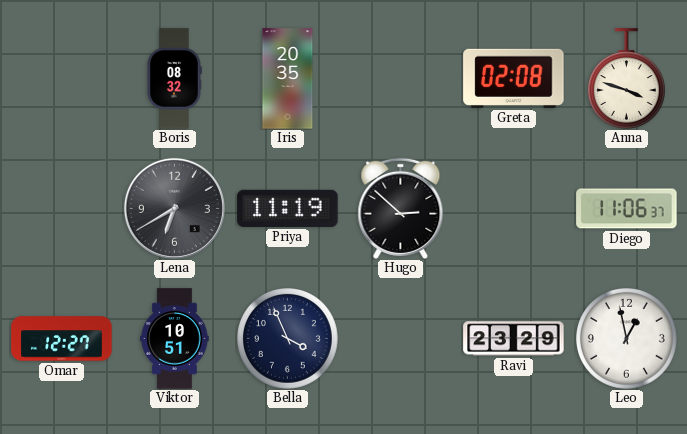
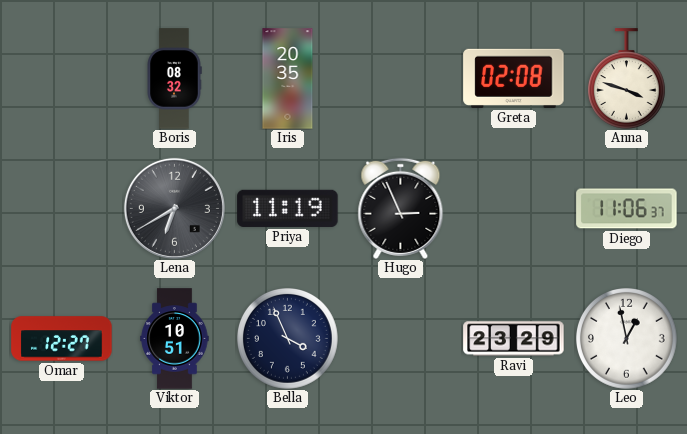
Hugo: 2:52 -> 2:56 (401, 208)
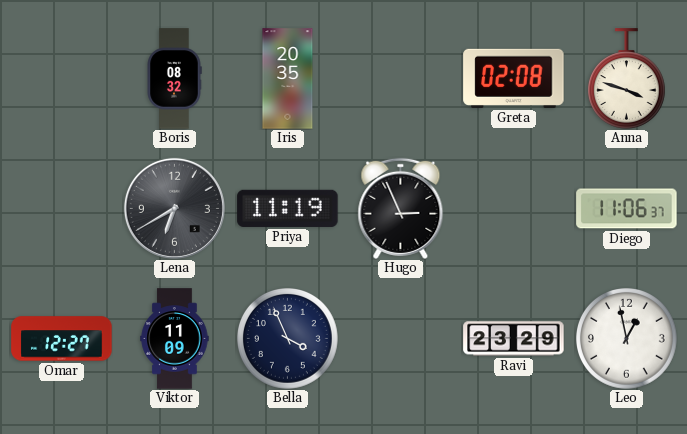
Viktor: 10:51 -> 11:09 (175, 339)
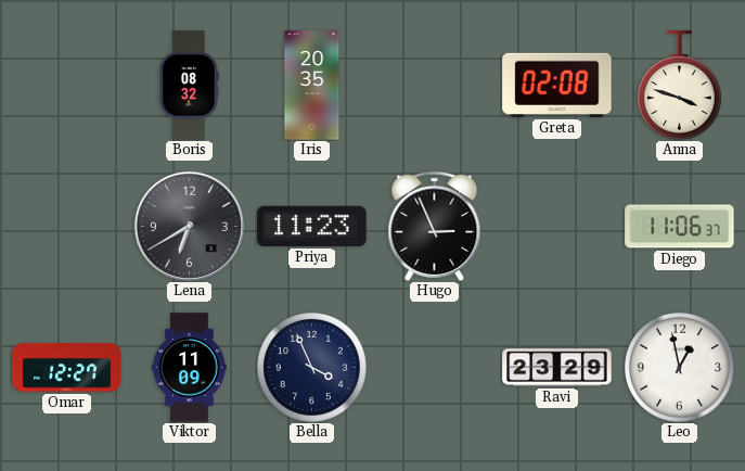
Priya: 11:19 -> 11:23 (312, 226)
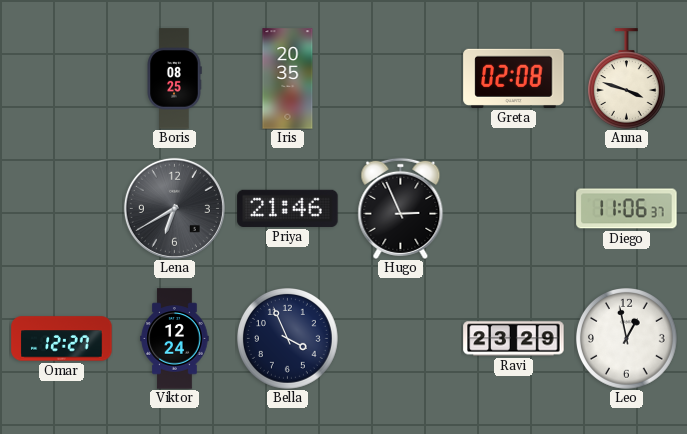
Boris: 08:32 -> 08:25 (174, 79)
Priya: 11:23 -> 21:46 (288, 208)
Viktor: 11:09 -> 12:24 (175, 339)
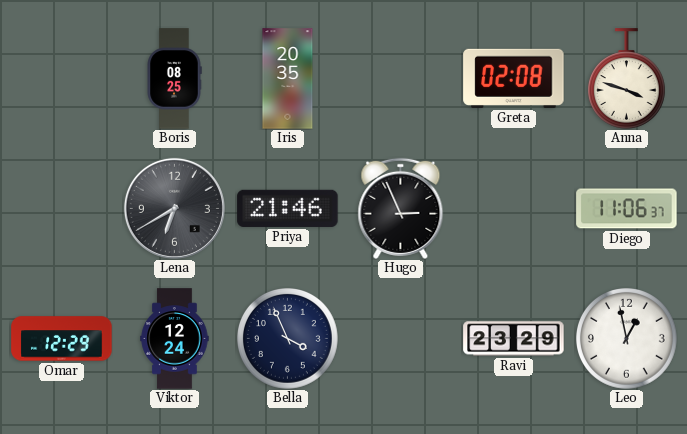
Omar: 12:27 -> 12:29 (62, 339)
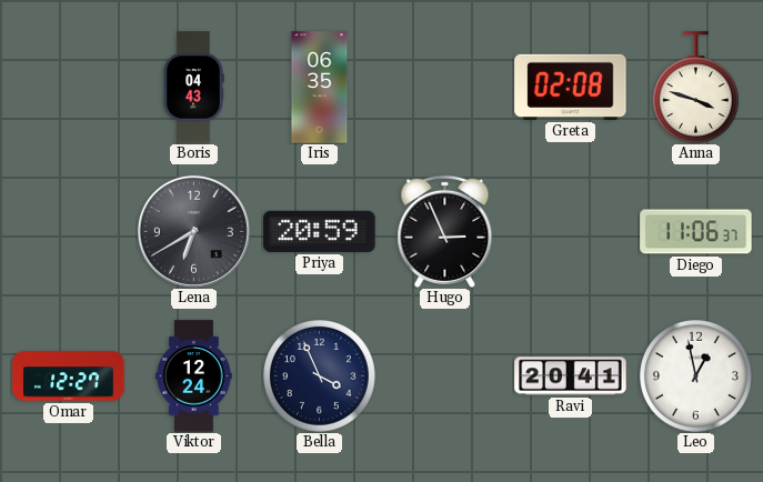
Boris: 08:25 -> 04:43 (193, 88)
Iris: 20:35 -> 06:35 (320, 88)
Priya: 21:46 -> 20:59 (320, 231)
Omar: 12:29 -> 12:27 (69, 376)
Ravi: 23:29 -> 20:41 (571, 376)
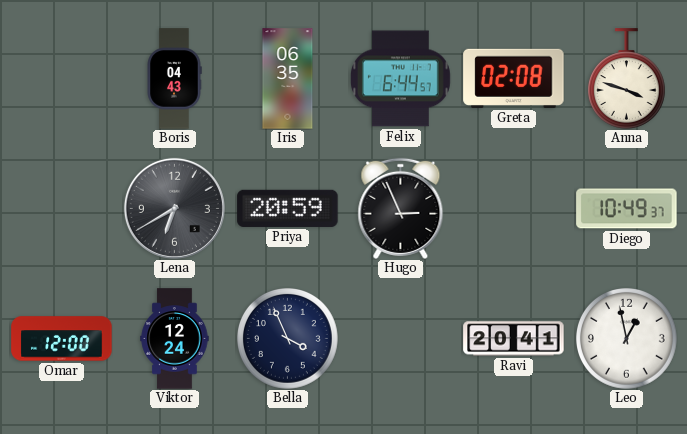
Felix: none -> 6:44 (400, 79)
Diego: 11:06 -> 10:49 (627, 209)
Omar: 12:27 -> 12:00 (62, 339)
